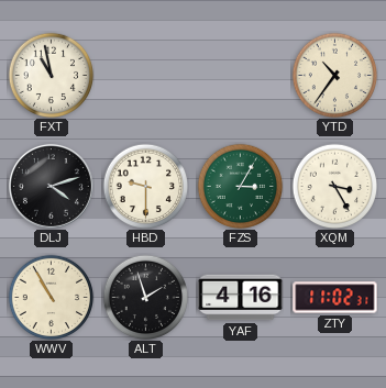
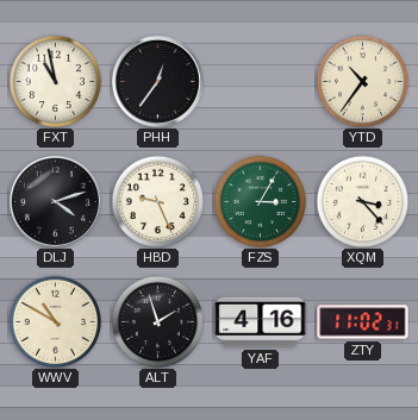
PHH: none -> 12:36 (157, 81)
HBD: 9:30 -> 9:26 (157, 201)
XQM: 3:25 -> 3:23 (362, 201)
WWV: 10:55 -> 10:50 (55, 321)
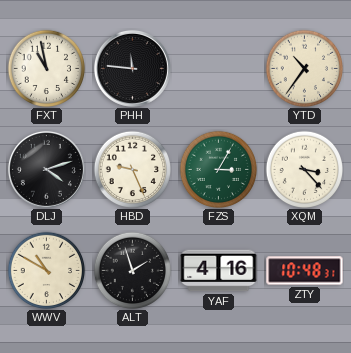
PHH: 12:36 -> 11:46 (132, 68)
ZTY: 11:02 -> 10:48 (305, 271)
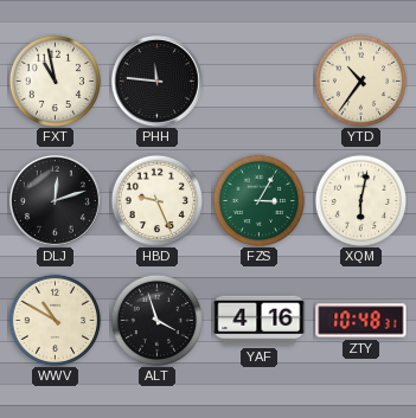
DLJ: 4:12 -> 12:12 (55, 200)
XQM: 3:23 -> 6:02 (360, 200)
ALT: 1:57 -> 3:57 (156, 320)
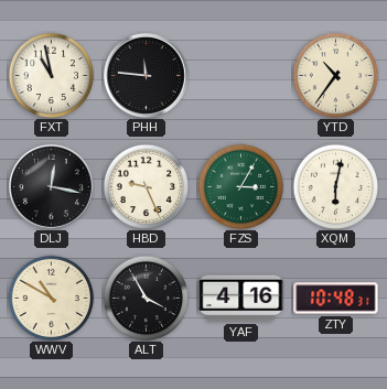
DLJ: 12:12 -> 12:17 (51, 186)
ALT: 3:57 -> 3:55 (146, 298)
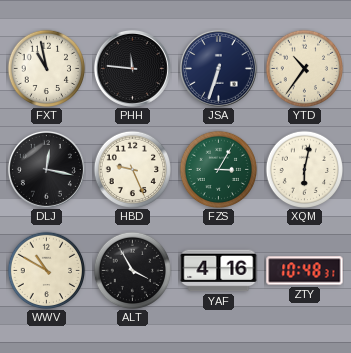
JSA: none -> 6:33 (218, 68)
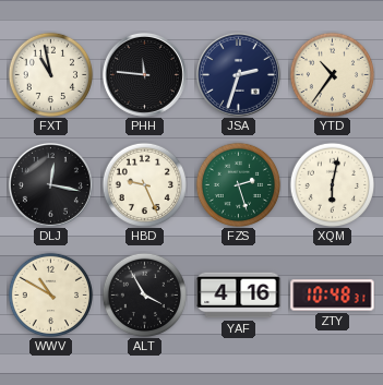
JSA: 6:33 -> 2:33 (238, 74)
FZS: 3:05 -> 2:27 (238, 184)
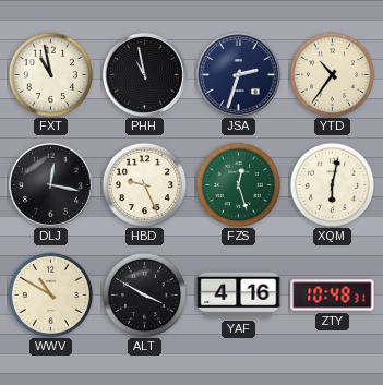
PHH: 11:46 -> 10:58 (144, 74)
FZS: 2:27 -> 12:27 (238, 184)
ALT: 3:55 -> 3:50 (144, 294)
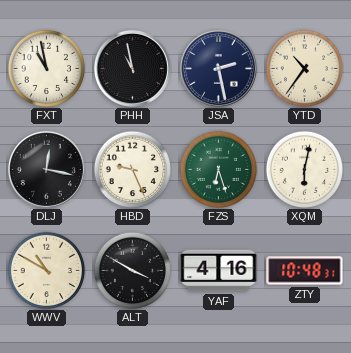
JSA: 2:33 -> 2:28 (218, 68)
FZS: 12:27 -> 6:27 (218, 169)
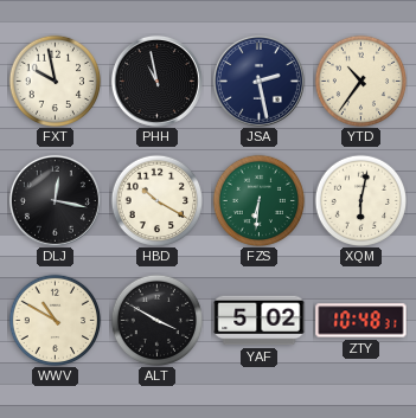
FXT: 10:58 -> 9:58 (55, 81)
HBD: 9:26 -> 10:20 (156, 200)
FZS: 6:27 -> 6:31 (258, 200)
YAF: 4:16 -> 5:02 (260, 321)
